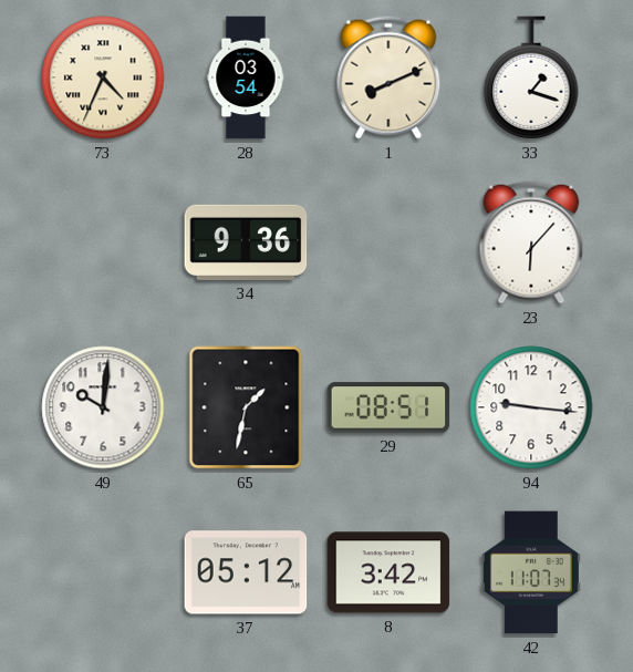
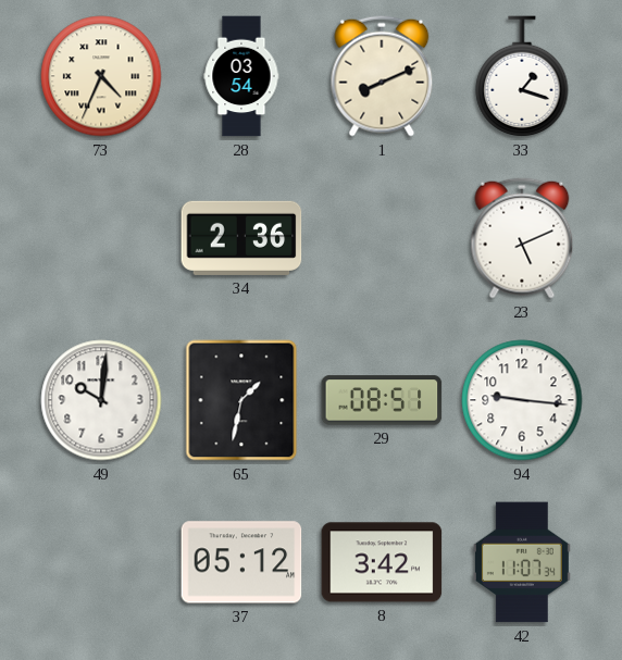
34: 9:36 -> 2:36 (241, 238)
23: 6:07 -> 5:11 (522, 238)
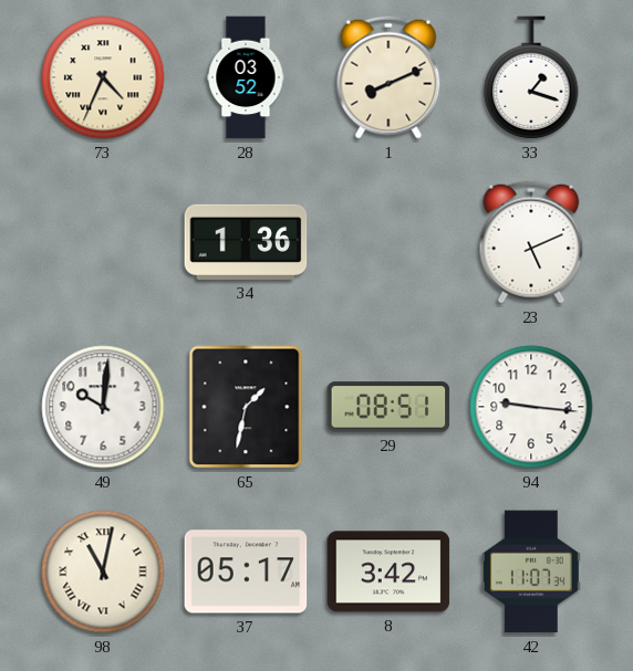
28: 03:54 -> 03:52 (246, 77)
34: 2:36 -> 1:36 (246, 242)
98: none -> 11:02 (103, 572)
37: 05:12 -> 05:17 (246, 572)
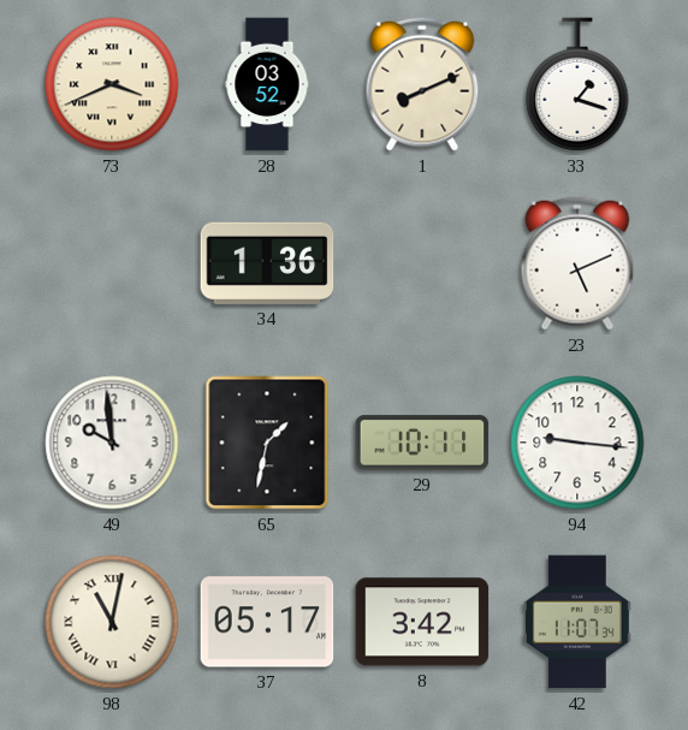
73: 4:34 -> 3:41 (112, 84)
49: 10:01 -> 9:59 (112, 443)
29: 08:51 -> 10:11 (422, 443)
